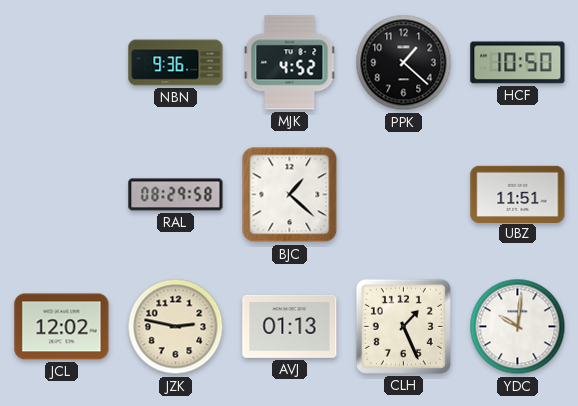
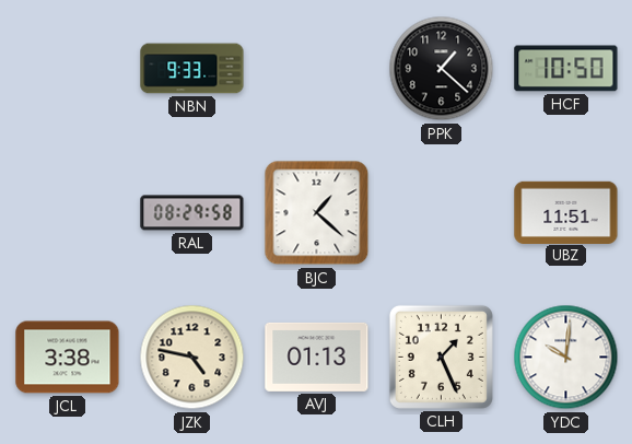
NBN: 9:36 -> 9:33 (192, 69)
MJK: 4:52 -> none (290, 63)
JCL: 12:02 -> 3:38 (68, 358)
JZK: 2:47 -> 4:47 (192, 358)
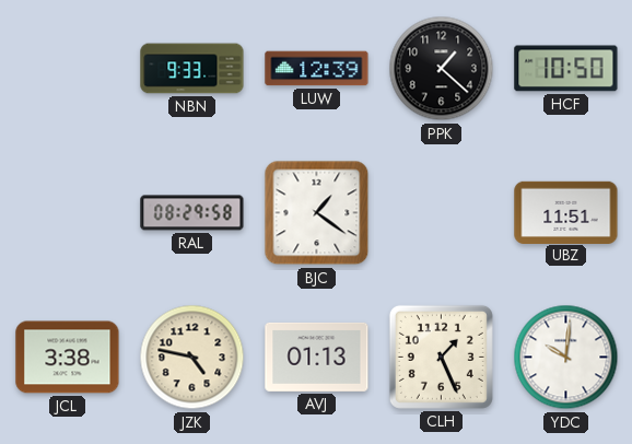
LUW: none -> 12:39 (317, 69)
BJC: 1:22 -> 1:21 (317, 213)
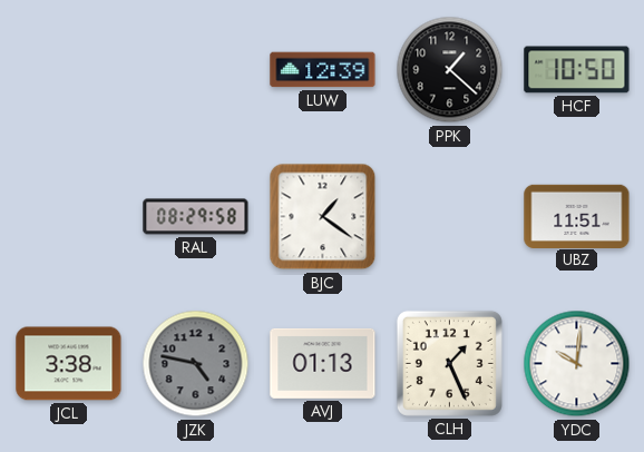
NBN: 9:33 -> none (192, 69)
JZK dial: cream -> grey (196, 364)
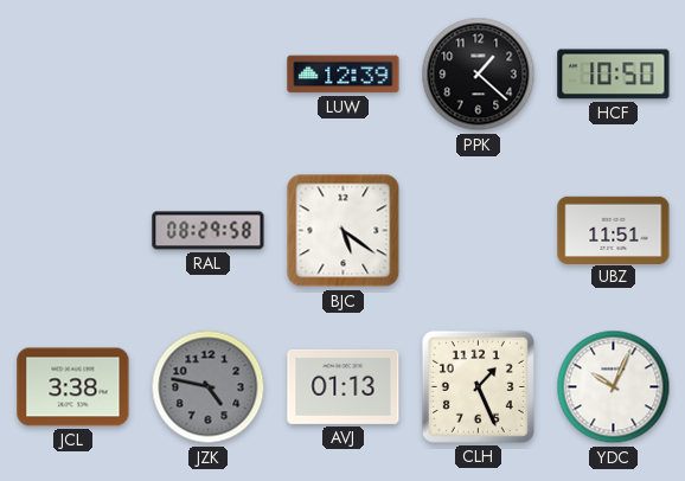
BJC: 1:21 -> 5:21 (344, 231)
YDC: 10:01 -> 10:04 (614, 387)
